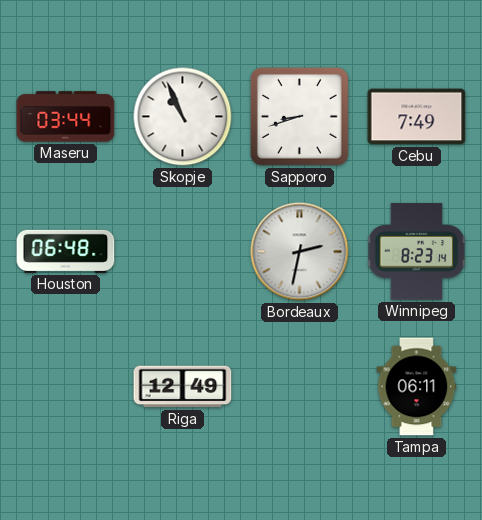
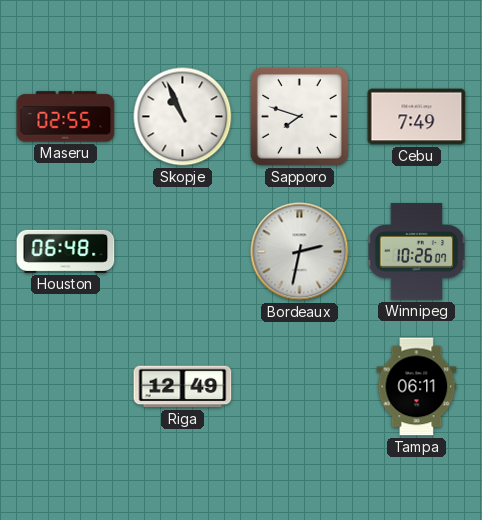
Maseru: 03:44 -> 02:55 (66, 117)
Sapporo: 8:42 -> 7:48 (299, 116)
Winnipeg: 8:23 -> 10:26 (417, 252)
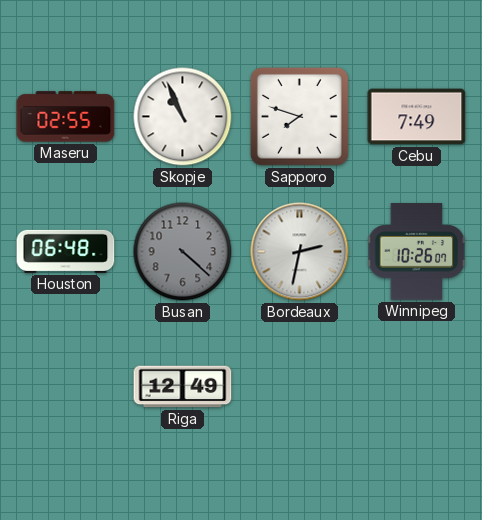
Busan: none -> 4:22 (183, 252)
Tampa: 06:11 -> none (417, 387)
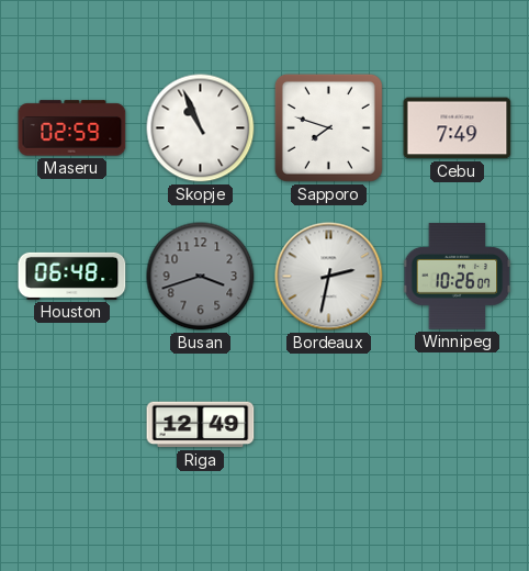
Maseru: 02:55 -> 02:59 (72, 128)
Busan: 4:22 -> 3:42 (201, 277)
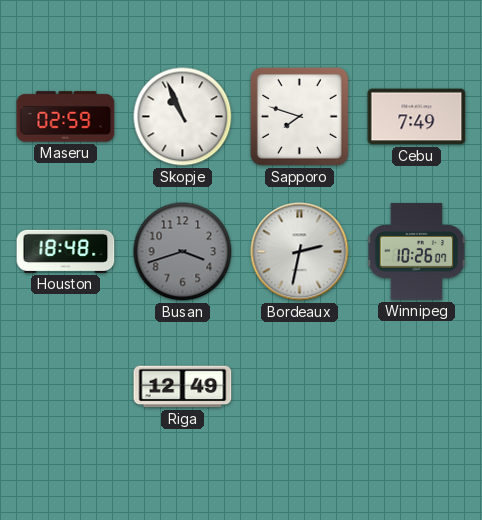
Houston: 06:48 -> 18:48 (66, 251)
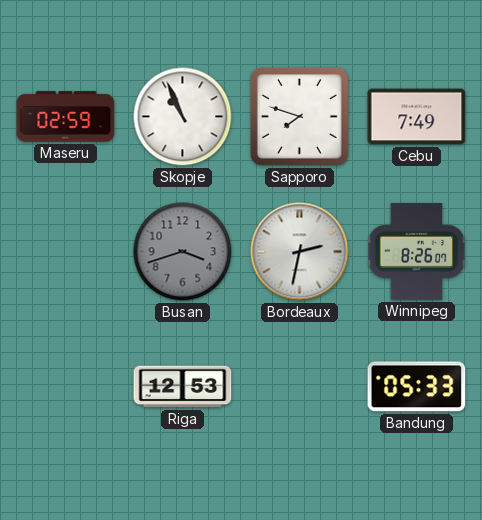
Houston: 18:48 -> none (66, 251)
Winnipeg: 10:26 -> 8:26 (417, 252)
Riga: 12:49 -> 12:53 (183, 387)
Bandung: none -> 05:33 (417, 387)
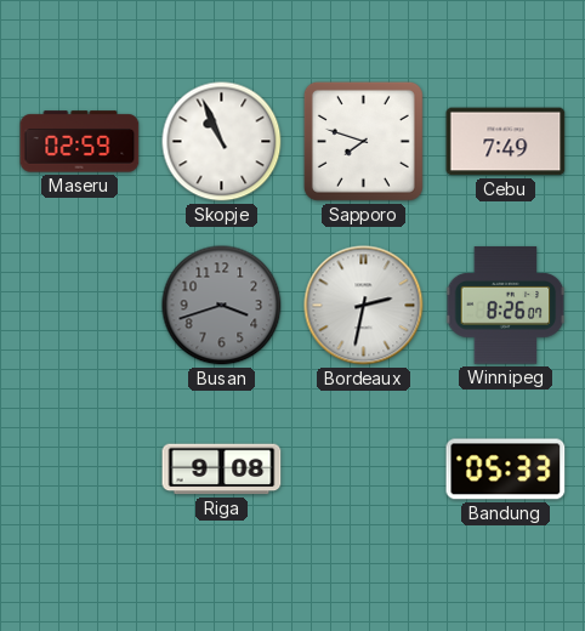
Riga: 12:53 -> 9:08 (222, 470)
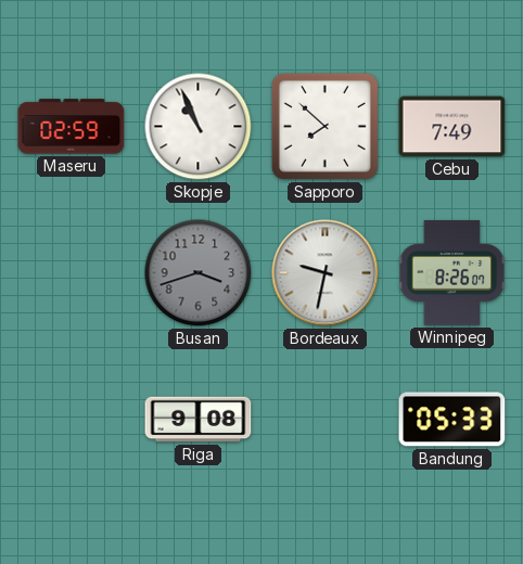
Sapporo: 7:48 -> 7:52 (324, 126)
Bordeaux: 2:32 -> 9:32 (326, 273)
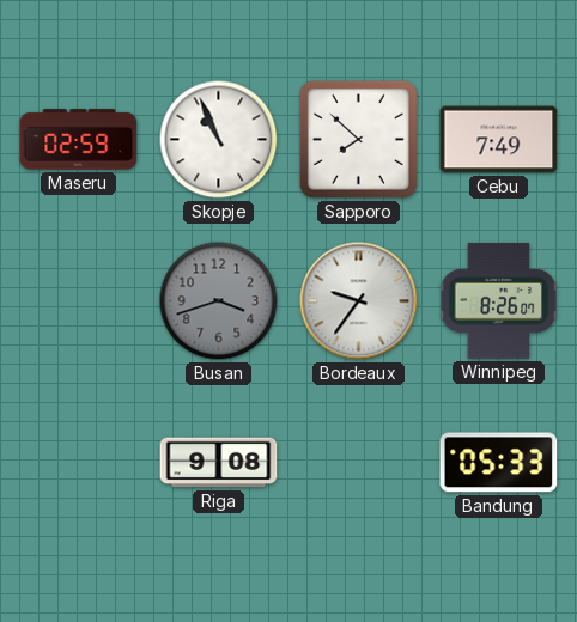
Bordeaux: 9:32 -> 9:36 (359, 301)
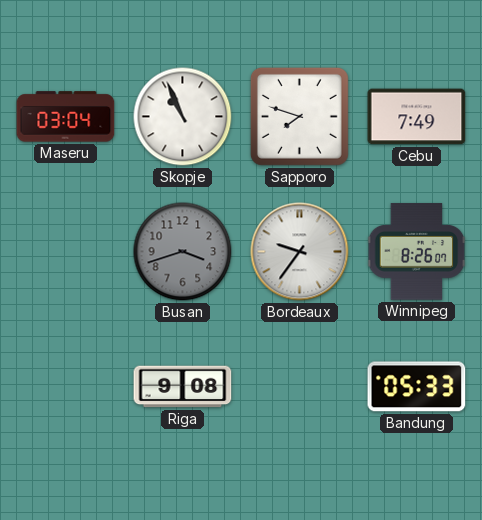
Maseru: 02:59 -> 03:04 (66, 117)
Sapporo: 7:52 -> 7:48 (299, 116)
